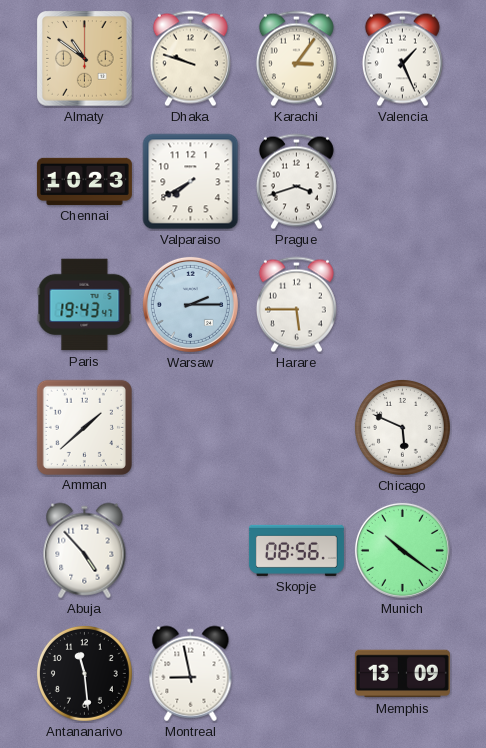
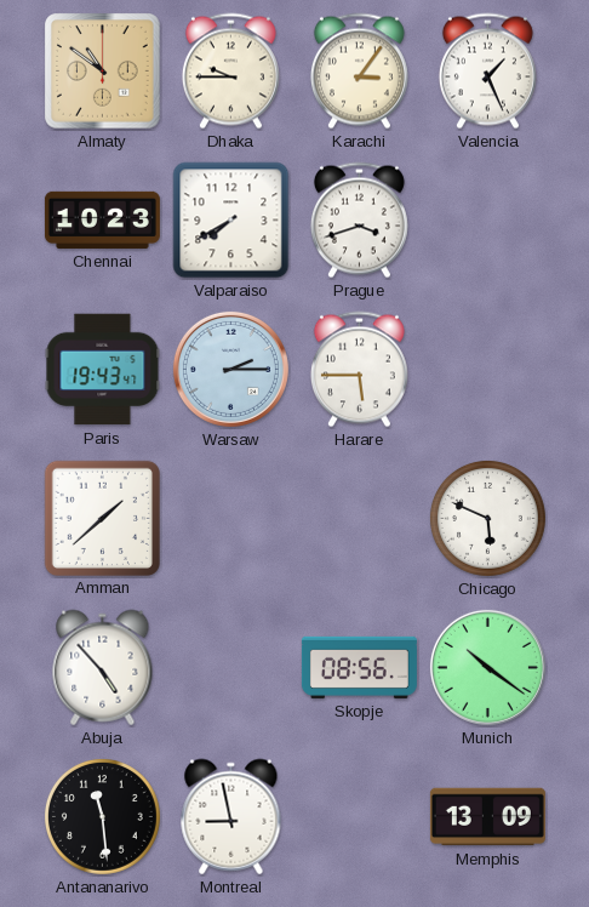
Dhaka: 9:48 -> 9:45 (230, 72)
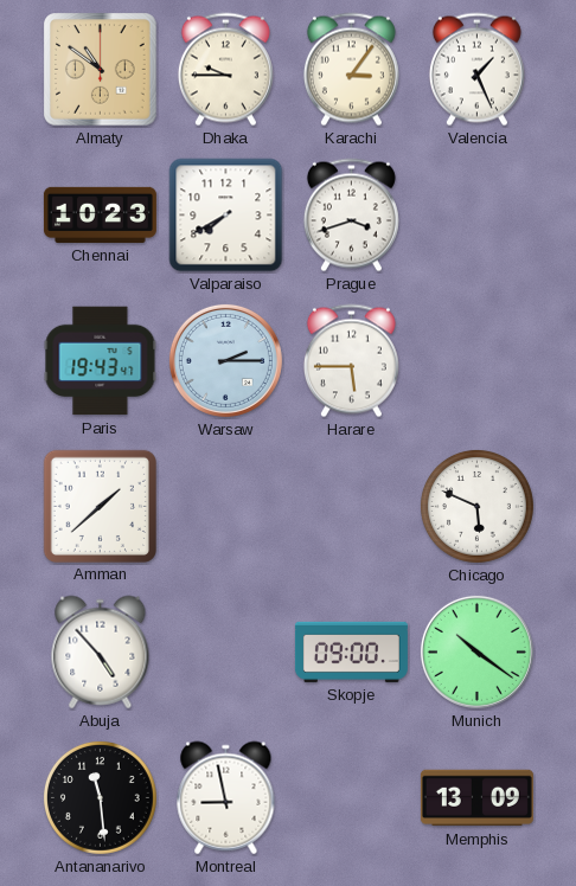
Skopje: 08:56 -> 09:00 (351, 651)
